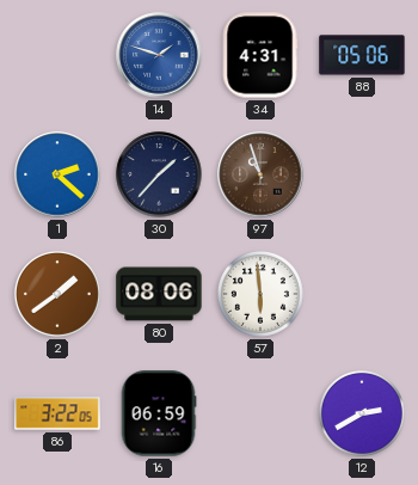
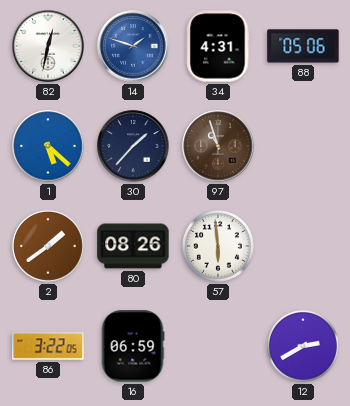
82: none -> 12:32 (48, 46)
1: 2:22 -> 5:22 (48, 146)
80: 08:06 -> 08:26 (133, 246)
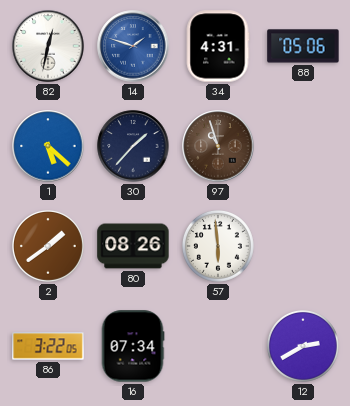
16: 06:59 -> 07:34 (133, 346)
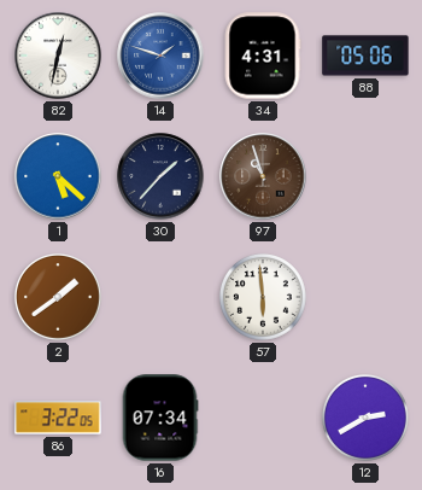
80: 08:26 -> none (133, 246)
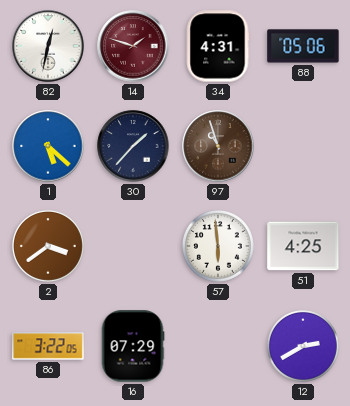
14 dial: blue -> burgundy (133, 46)
2: 1:39 -> 3:39 (48, 246)
51: none -> 4:25 (303, 246)
16: 07:34 -> 07:29 (133, 346)
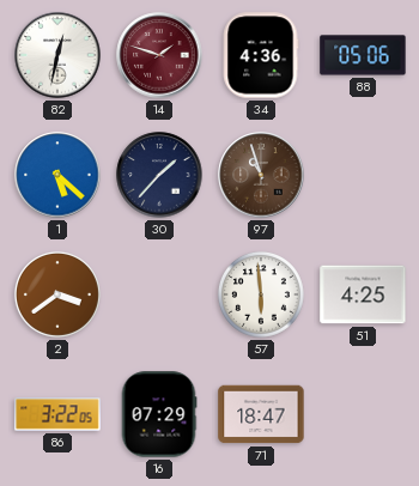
34: 4:31 -> 4:36 (261, 55)
71: none -> 18:47 (261, 414)
12: 2:40 -> none (303, 346)
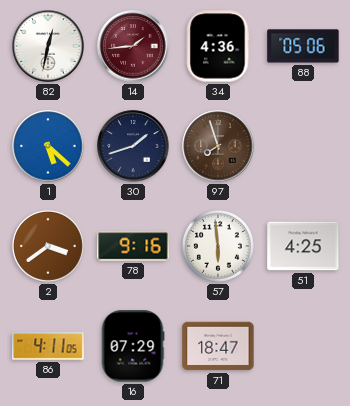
14: 1:48 -> 1:44 (133, 46)
30: 1:37 -> 1:42 (133, 146)
97: 10:57 -> 7:57 (218, 146)
78: none -> 9:16 (133, 246)
86: 3:22 -> 4:11 (48, 346)
